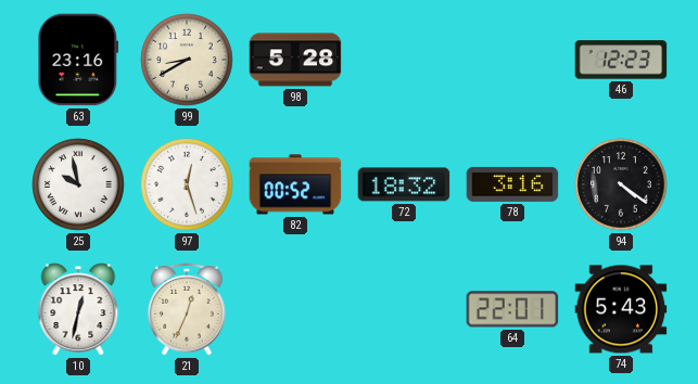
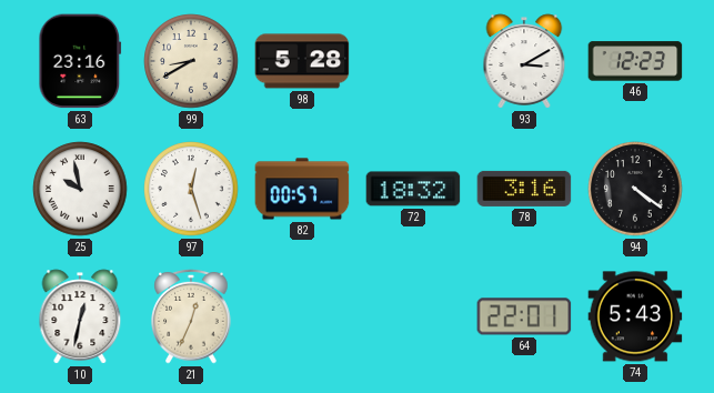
93: none -> 3:10 (524, 61)
82: 00:52 -> 00:57 (302, 189)
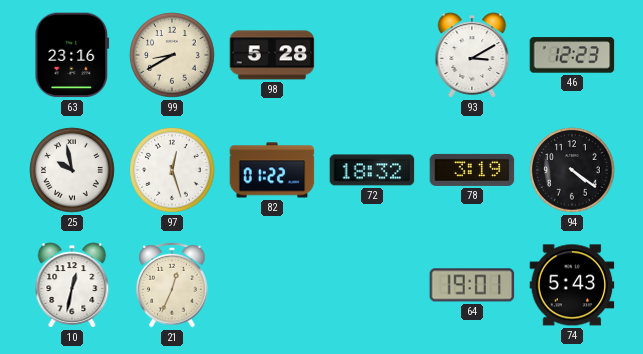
82: 00:57 -> 01:22 (272, 170)
78: 3:16 -> 3:19 (472, 170)
64: 22:01 -> 19:01 (472, 285)
